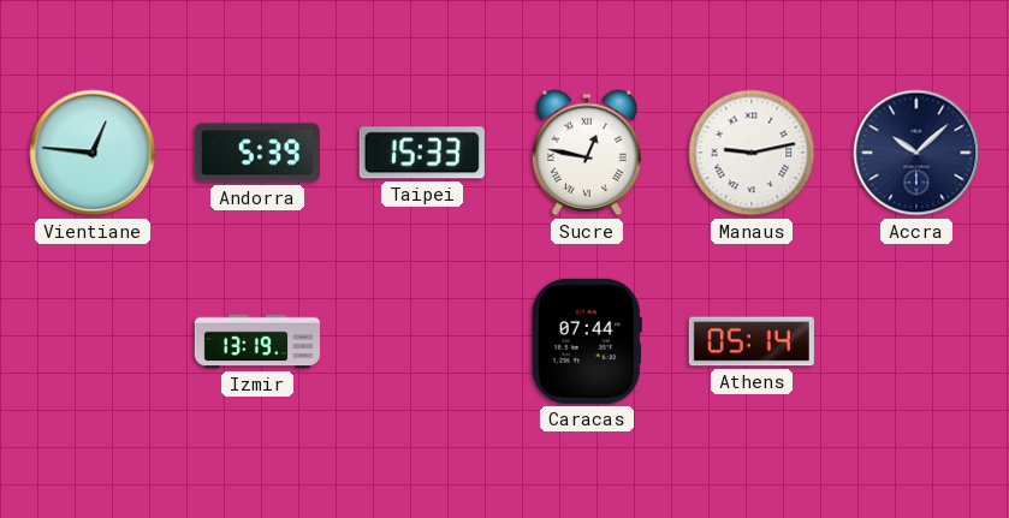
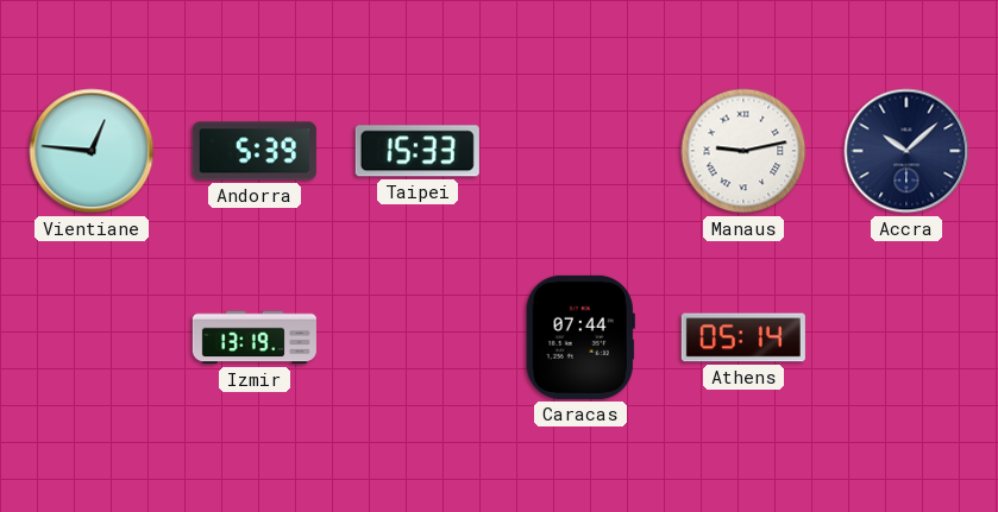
Sucre: 12:47 -> none (587, 153)
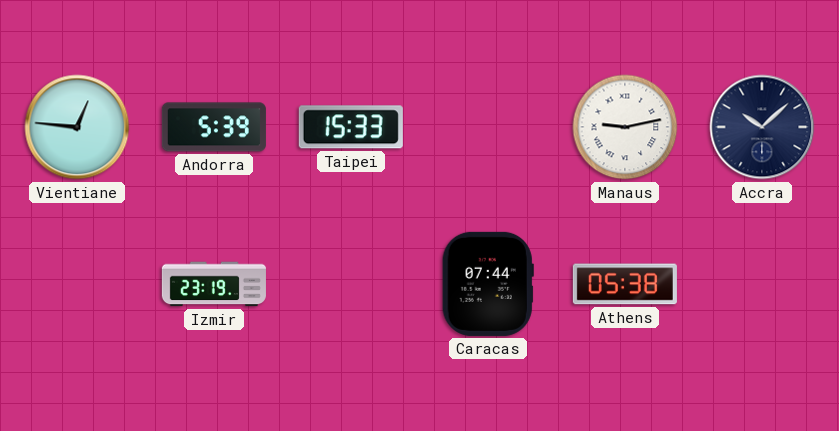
Izmir: 13:19 -> 23:19 (214, 284)
Athens: 05:14 -> 05:38 (625, 284)
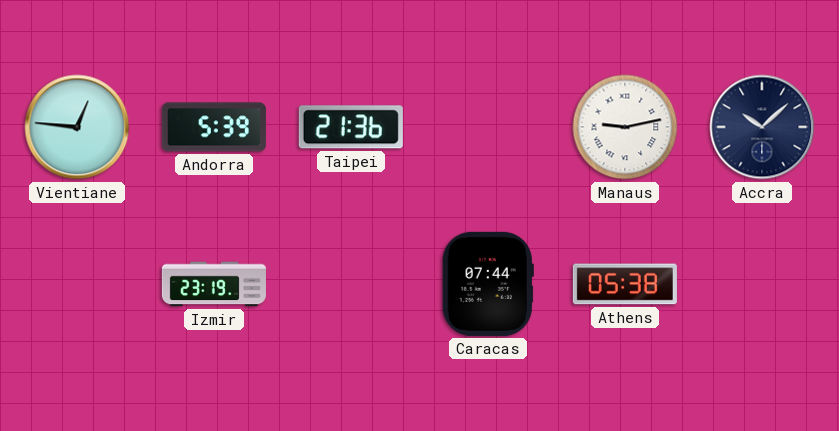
Taipei: 15:33 -> 21:36 (351, 127)
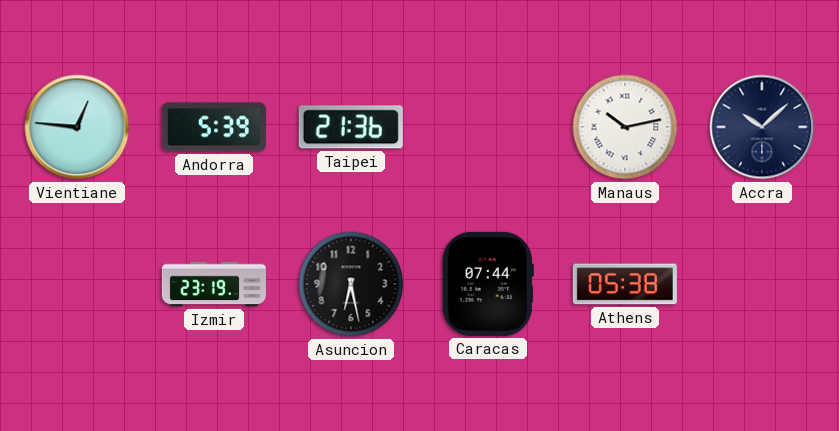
Manaus: 9:13 -> 10:13 (625, 127)
Asuncion: none -> 6:28 (351, 284)
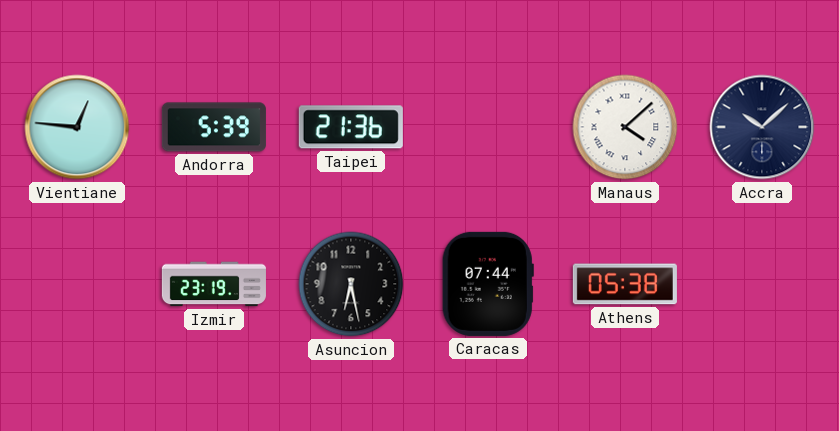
Manaus: 10:13 -> 4:08 (625, 127)
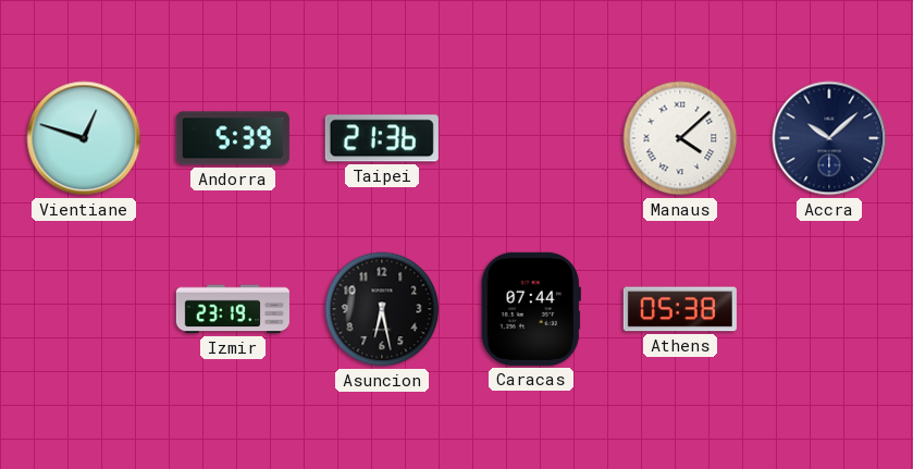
Vientiane: 12:46 -> 12:48 (84, 138)
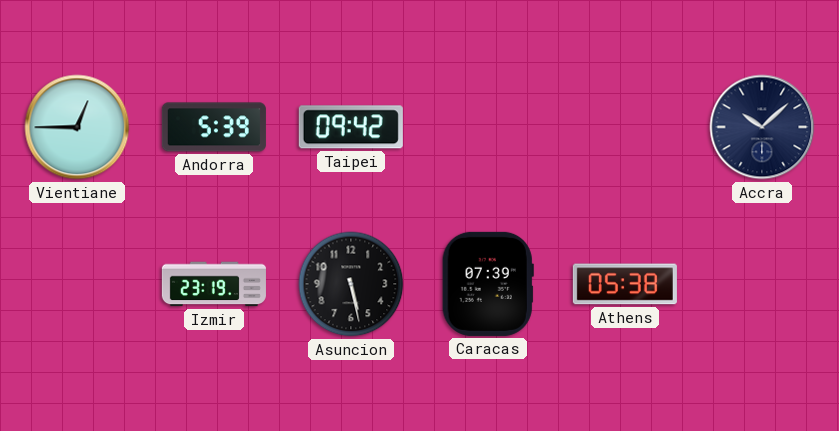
Vientiane: 12:48 -> 12:45 (77, 127)
Taipei: 21:36 -> 09:42 (351, 127)
Manaus: 4:08 -> none (680, 138)
Asuncion: 6:28 -> 5:28 (351, 284)
Caracas: 07:44 -> 07:39 (488, 284)
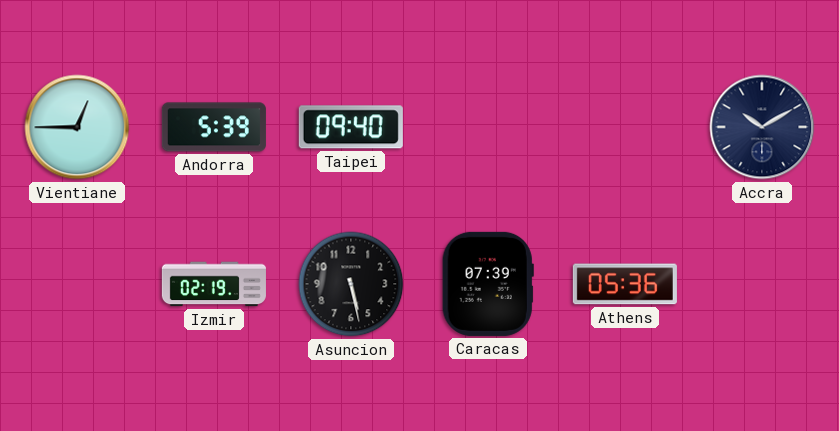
Taipei: 09:42 -> 09:40 (351, 127)
Accra: 10:08 -> 10:10 (762, 127)
Izmir: 23:19 -> 02:19 (214, 284)
Athens: 05:38 -> 05:36 (625, 284)
